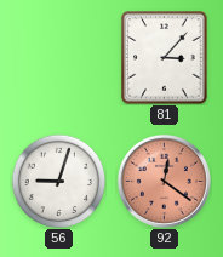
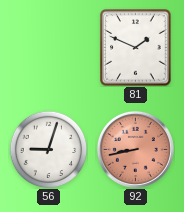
81: 3:07 -> 1:49 (136, 48)
92: 12:21 -> 8:43 (135, 149)
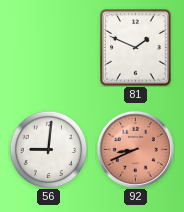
56: 9:03 -> 9:01 (48, 149)
92: 8:43 -> 8:41 (135, 149)
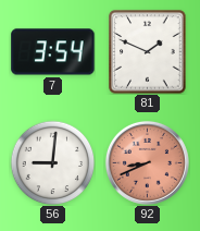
7: none -> 3:54 (53, 52)
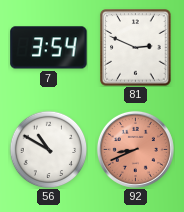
81: 1:49 -> 2:49 (136, 48)
56: 9:01 -> 10:50 (48, 149)
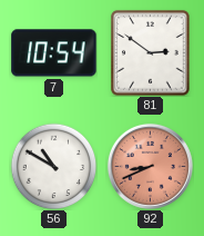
7: 3:54 -> 10:54 (54, 53)
81: 2:49 -> 2:51 (151, 53)
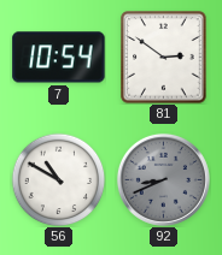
92 dial: salmon -> grey (163, 179)
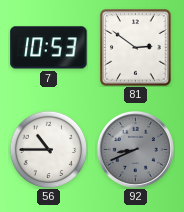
7: 10:54 -> 10:53 (49, 48)
56: 10:50 -> 10:45 (48, 149)
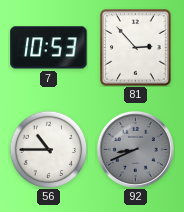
81: 2:51 -> 2:53 (136, 48)
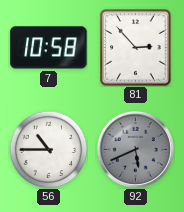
7: 10:53 -> 10:58 (49, 48)
92: 8:41 -> 5:41 (135, 149)
